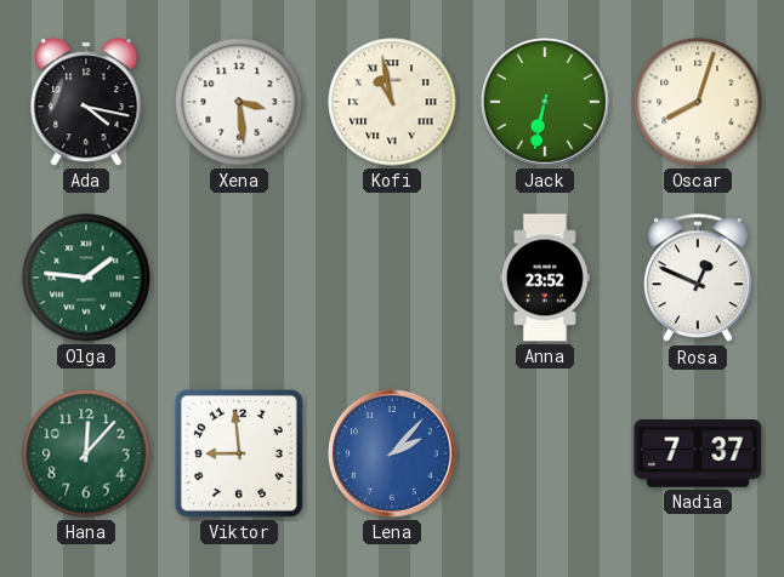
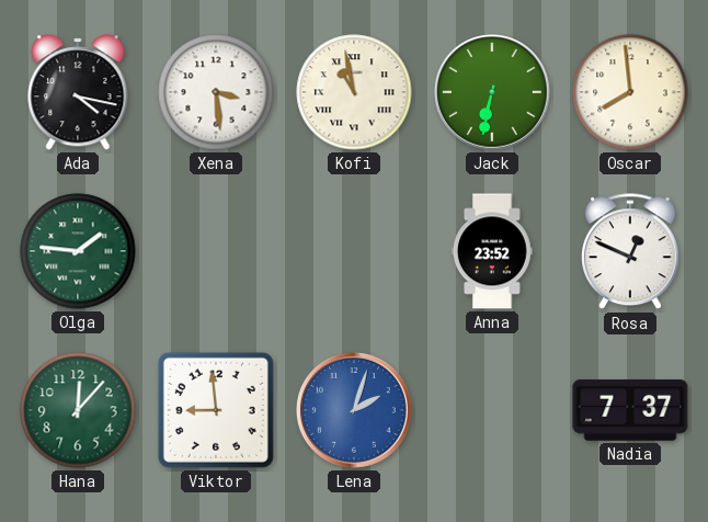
Oscar: 8:03 -> 7:59 (630, 92)
Lena: 2:07 -> 2:03 (355, 411)
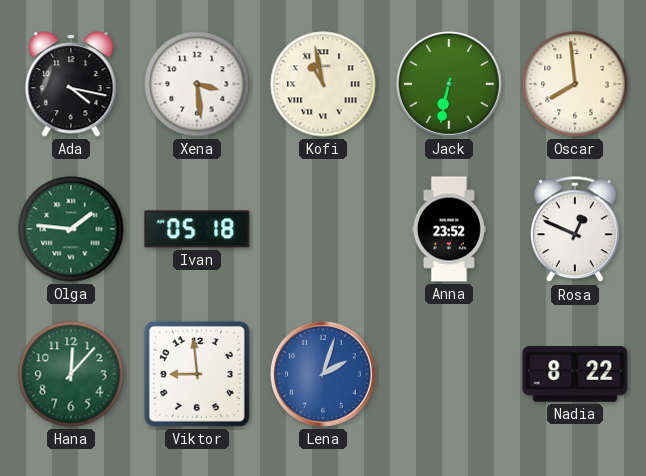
Ivan: none -> 05:18 (197, 229)
Nadia: 7:37 -> 8:22 (575, 374)
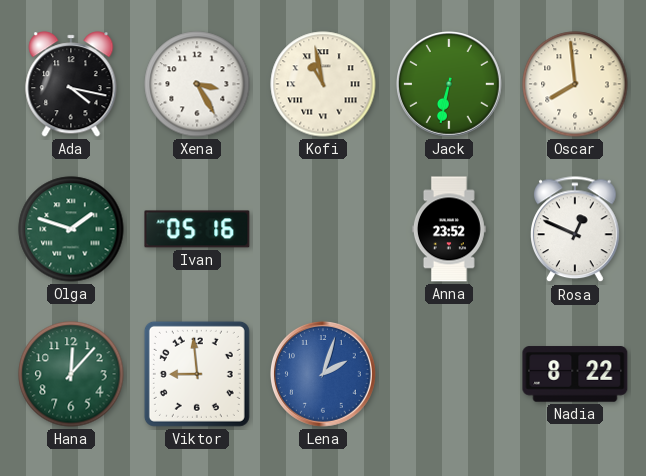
Xena: 3:29 -> 3:25 (197, 84)
Olga: 1:46 -> 1:48 (71, 229)
Ivan: 05:18 -> 05:16 (197, 229)
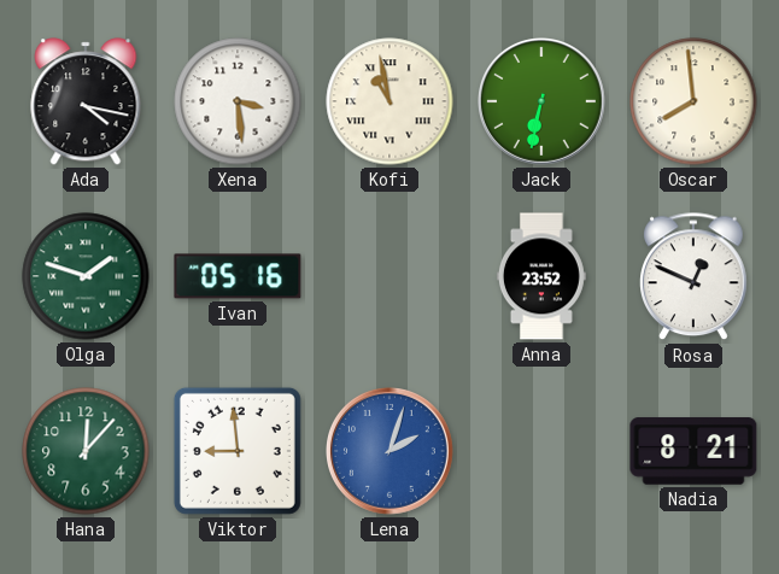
Xena: 3:25 -> 3:29 (238, 101)
Nadia: 8:22 -> 8:21 (693, 451)
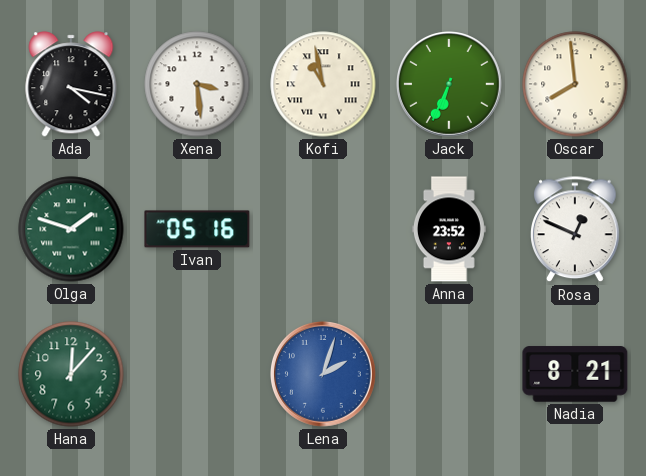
Jack: 6:32 -> 6:34 (450, 85)
Viktor: 8:59 -> none (238, 451)
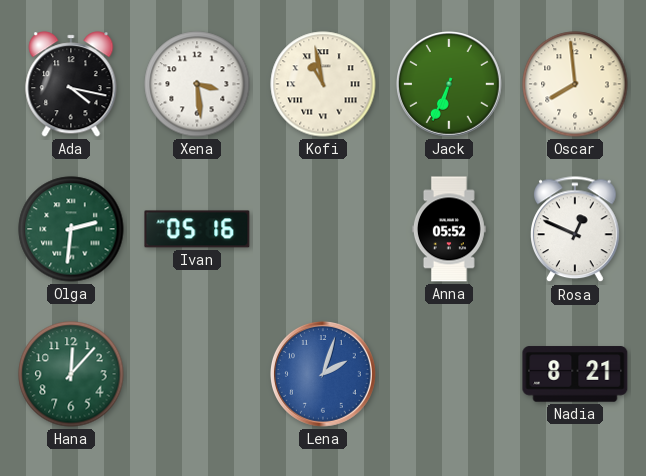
Olga: 1:48 -> 2:31 (71, 229)
Anna: 23:52 -> 05:52 (449, 229)
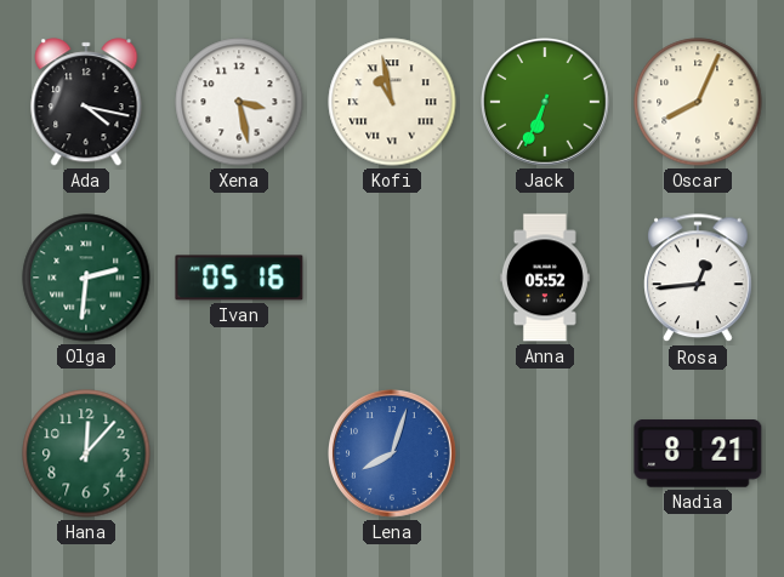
Xena: 3:29 -> 3:28 (239, 102)
Oscar: 7:59 -> 8:04 (698, 102)
Rosa: 12:49 -> 12:44 (699, 279)
Lena: 2:03 -> 8:03 (393, 455)
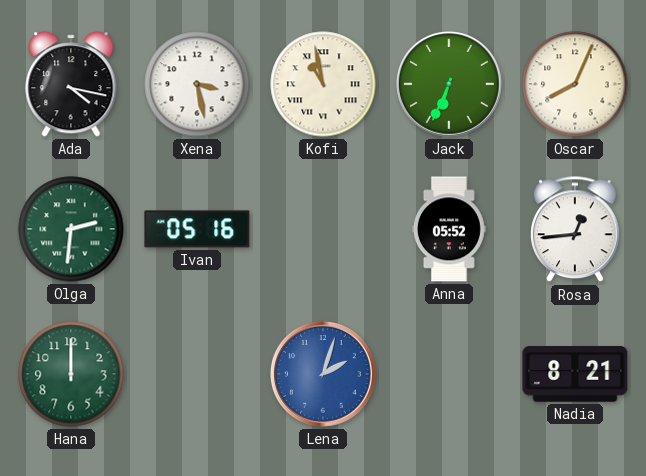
Hana: 12:07 -> 12:00 (71, 374)
Lena: 8:03 -> 2:03 (324, 375)
